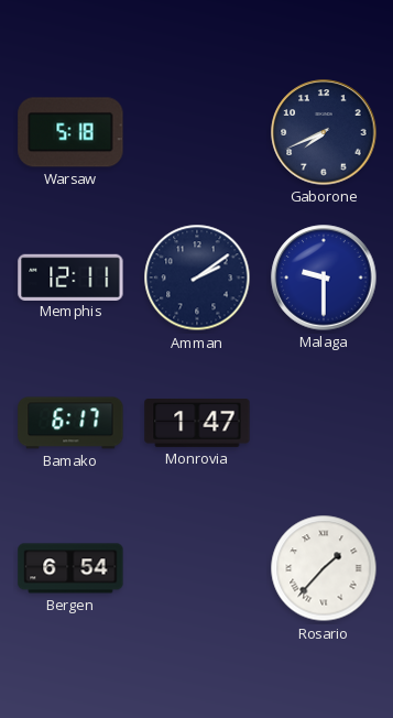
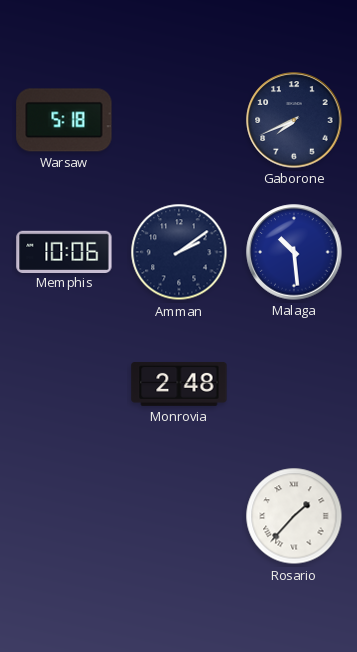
Memphis: 12:11 -> 10:06 (64, 251)
Malaga: 9:30 -> 10:29 (294, 252)
Bamako: 6:17 -> none (70, 423)
Monrovia: 1:47 -> 2:48 (179, 384)
Bergen: 6:54 -> none (70, 568)
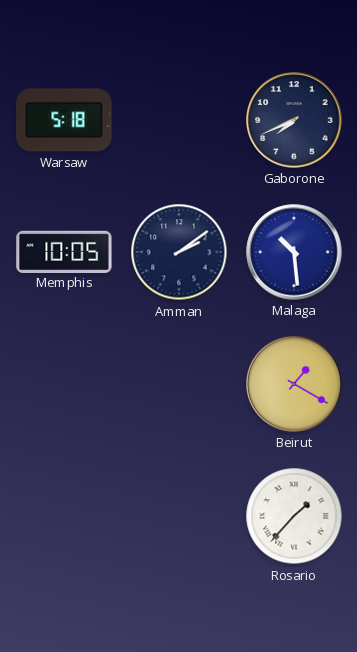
Memphis: 10:06 -> 10:05 (64, 251)
Monrovia: 2:48 -> none (179, 384)
Beirut: none -> 1:20 (294, 384)
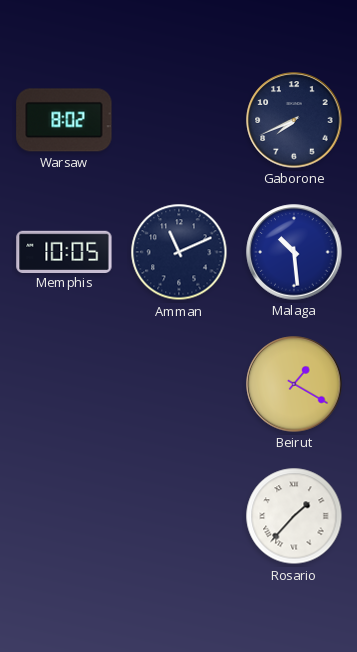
Warsaw: 5:18 -> 8:02 (64, 120)
Amman: 2:09 -> 11:11 (179, 252)
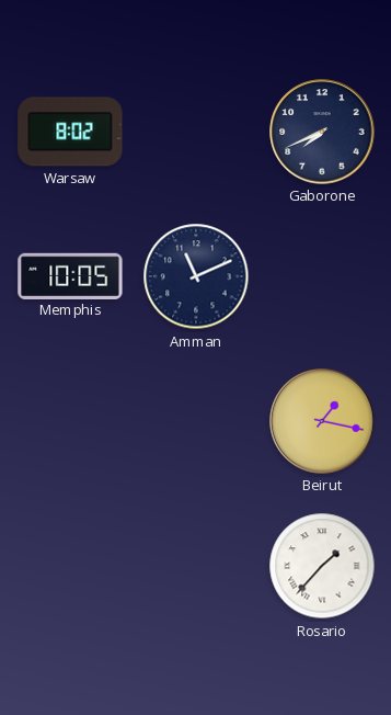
Malaga: 10:29 -> none (294, 252)
Beirut: 1:20 -> 1:17 (322, 421)
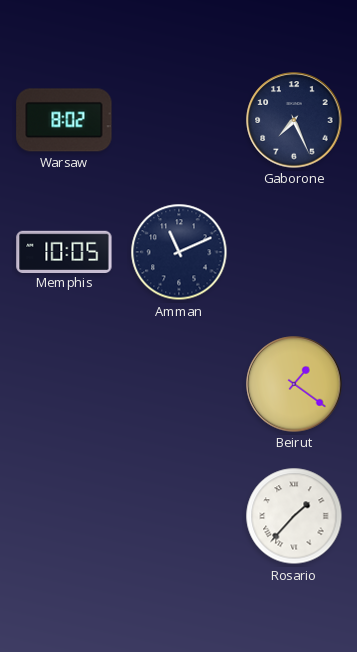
Gaborone: 7:41 -> 7:26 (294, 120)
Beirut: 1:17 -> 1:21 (294, 384)
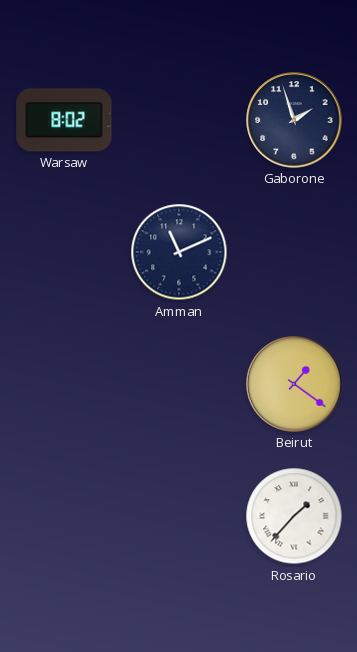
Gaborone: 7:26 -> 1:57 (294, 120)
Memphis: 10:05 -> none (64, 251)
